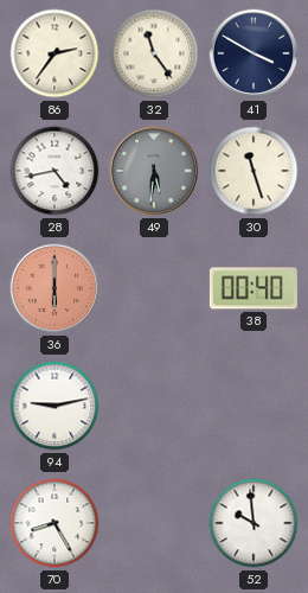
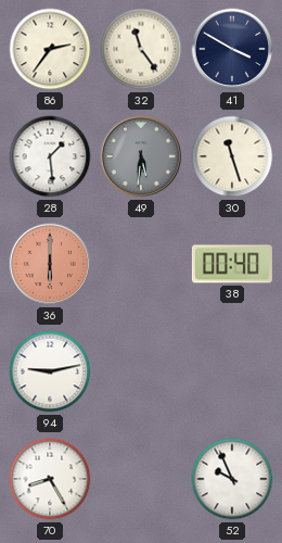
28: 4:43 -> 1:29 (50, 156)
52: 9:59 -> 9:56 (232, 479)
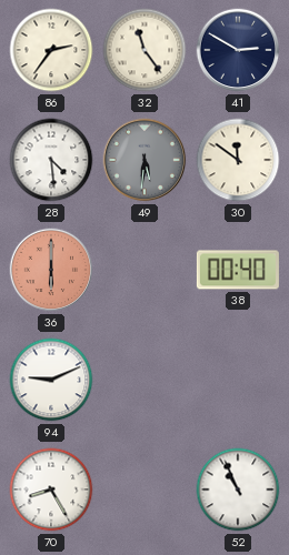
41: 3:50 -> 2:50 (238, 50)
28: 1:29 -> 4:29 (51, 160)
30: 11:27 -> 11:51 (238, 160)
94: 9:13 -> 9:11 (51, 380)
52: 9:56 -> 10:56 (238, 490)
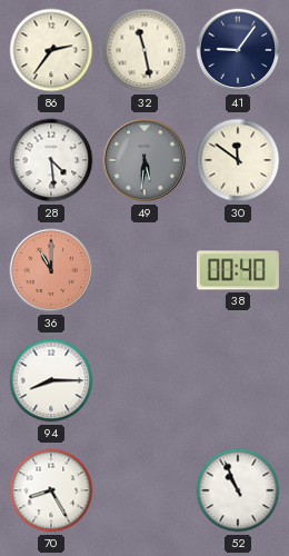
32: 11:24 -> 11:28 (144, 50)
41: 2:50 -> 9:06 (238, 50)
36: 6:00 -> 11:00 (51, 270)
94: 9:11 -> 8:15 (51, 380)
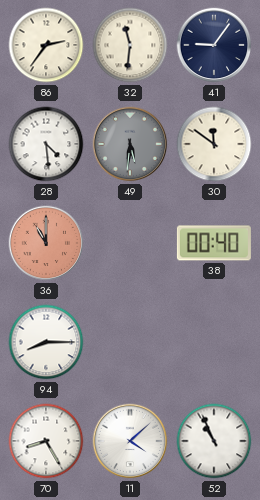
32: 11:28 -> 11:31 (130, 45)
11: none -> 4:08 (130, 441)
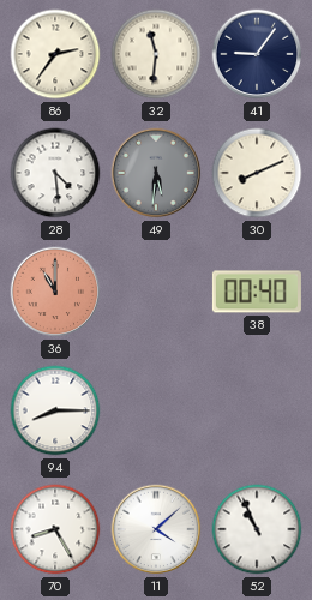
30: 11:51 -> 8:11 (257, 173)
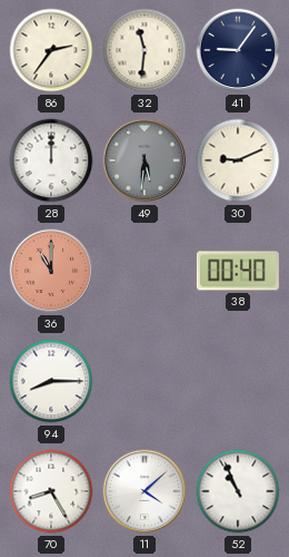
28: 4:29 -> 12:00 (51, 160)
30: 8:11 -> 9:11 (238, 160)
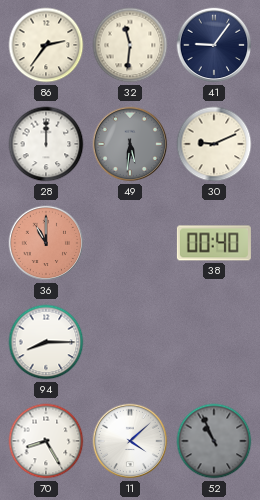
52 dial: white -> grey (214, 441)
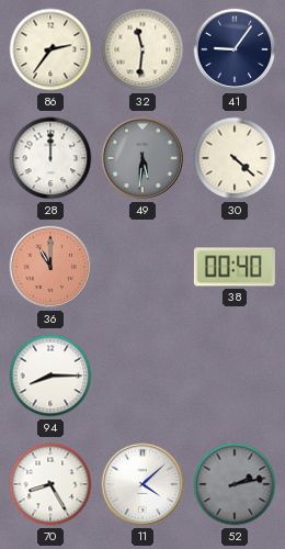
30: 9:11 -> 4:22 (235, 158)
52: 10:56 -> 2:13 (235, 484)
